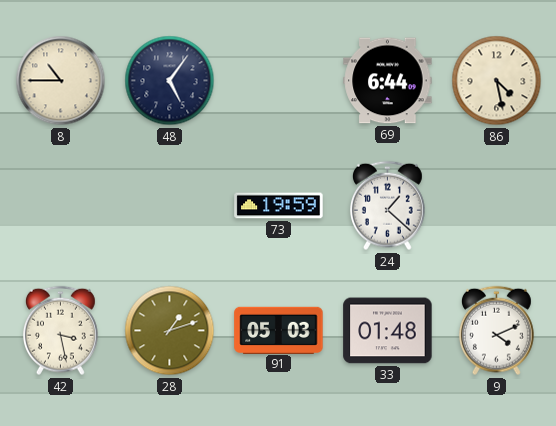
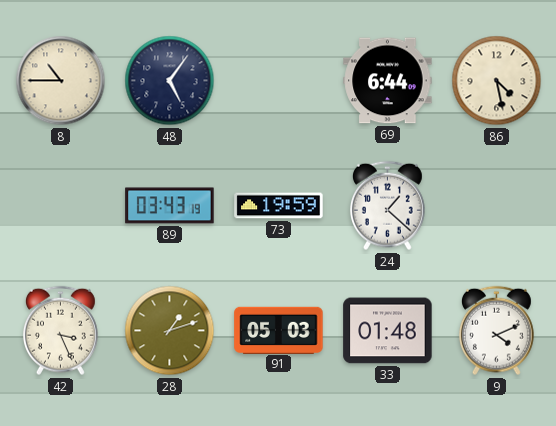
89: none -> 03:43 (170, 206)
42: 3:28 -> 3:26 (60, 331)
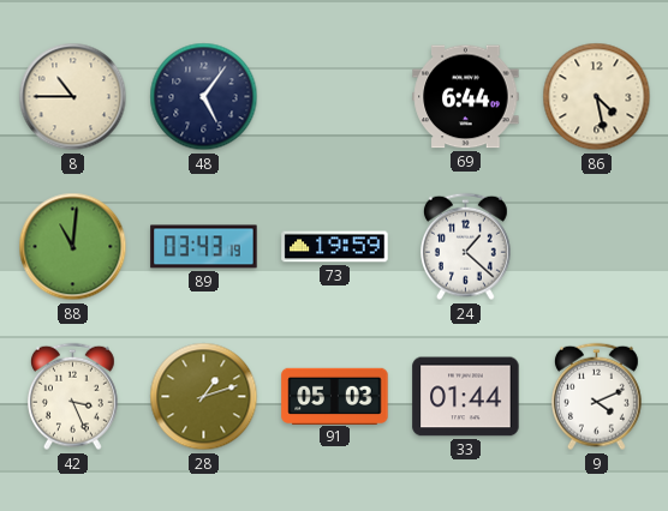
88: none -> 11:01 (73, 247)
33: 01:48 -> 01:44 (466, 397)
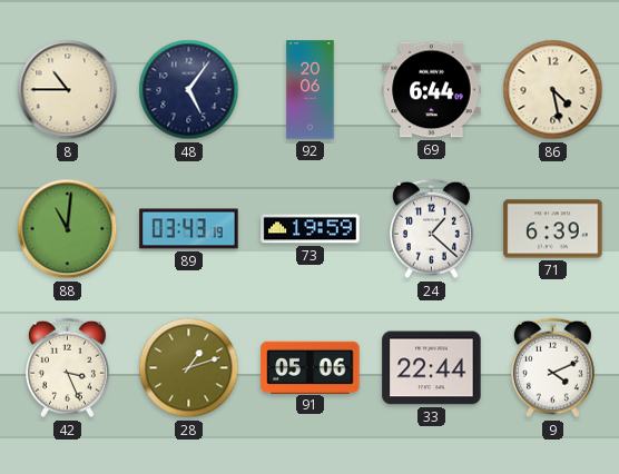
92: none -> 20:06 (311, 90)
71: none -> 6:39 (553, 229)
91: 05:03 -> 05:06 (311, 367)
33: 01:44 -> 22:44 (432, 368)
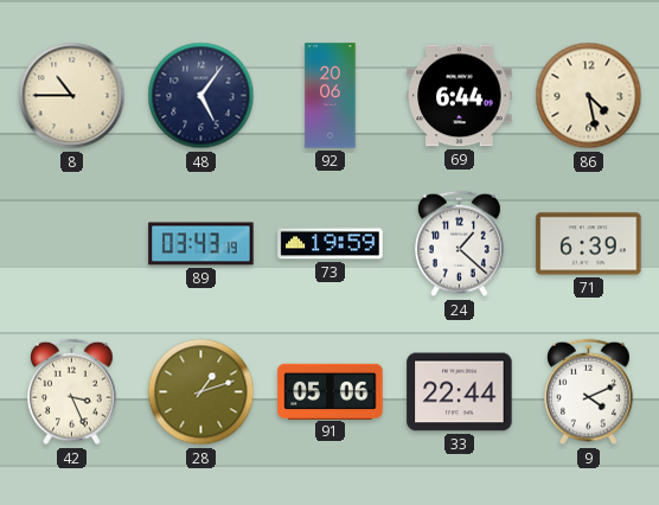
88: 11:01 -> none (68, 229)
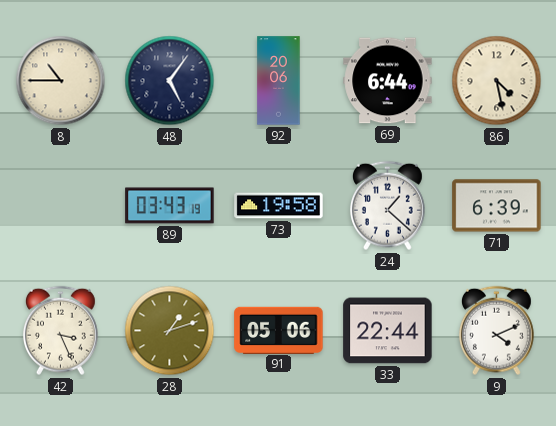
73: 19:59 -> 19:58 (279, 206)
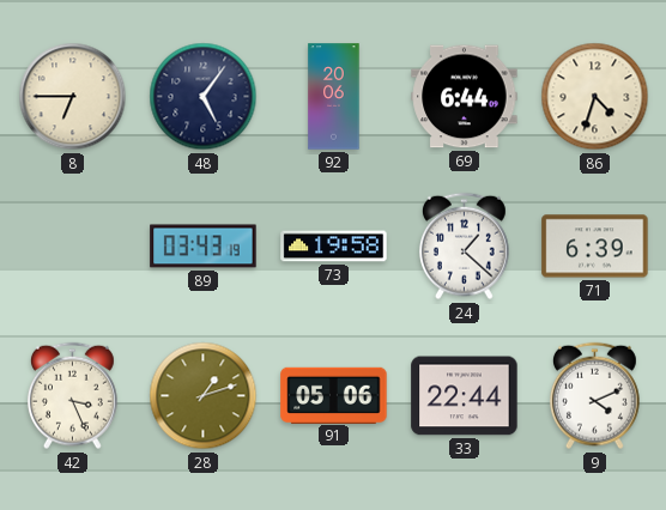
8: 10:45 -> 6:45 (73, 97)
86: 4:28 -> 4:33 (595, 97)
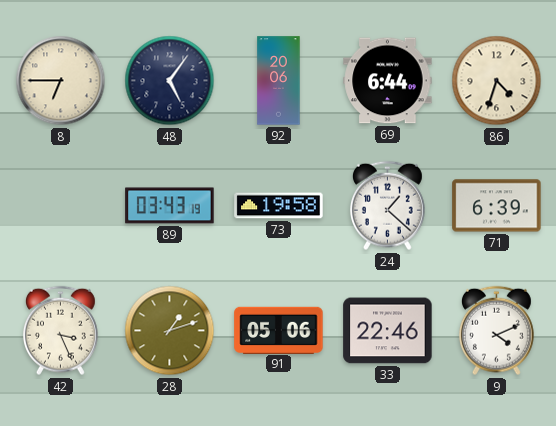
33: 22:44 -> 22:46 (388, 331)
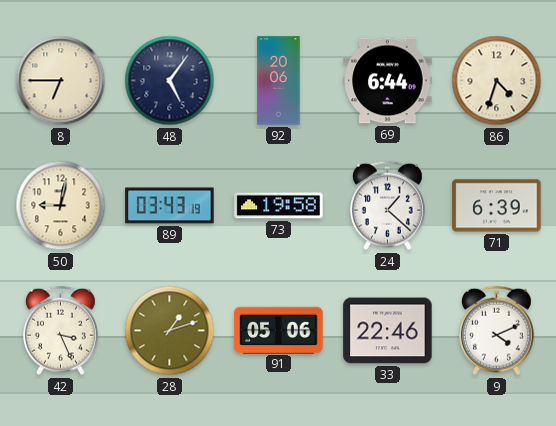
50: none -> 9:02 (61, 206)
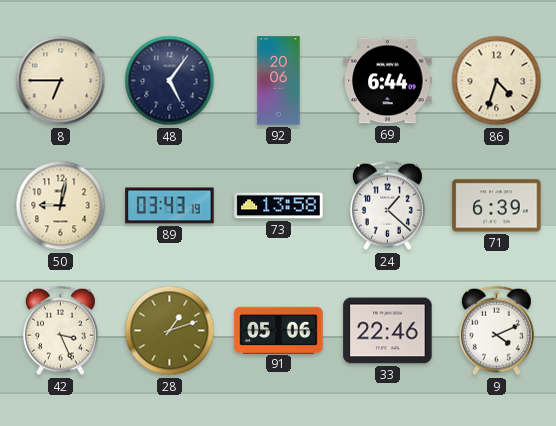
73: 19:58 -> 13:58 (279, 206)
